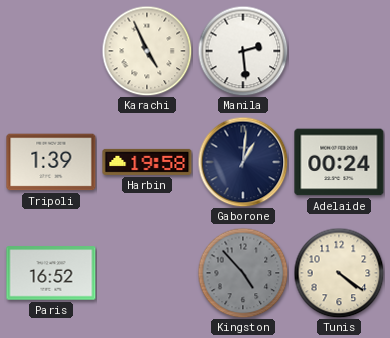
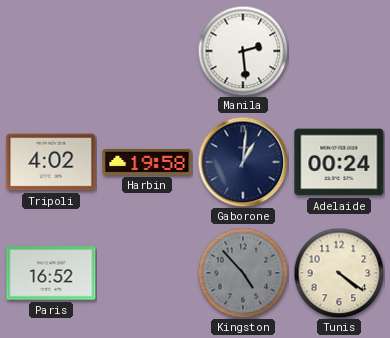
Karachi: 4:56 -> none (147, 51)
Tripoli: 1:39 -> 4:02 (51, 162)
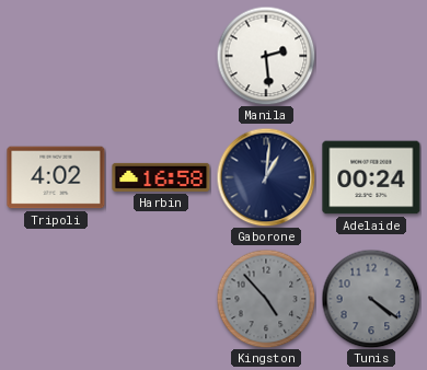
Harbin: 19:58 -> 16:58 (161, 177)
Paris: 16:52 -> none (51, 273)
Tunis dial: cream -> grey (371, 299)
